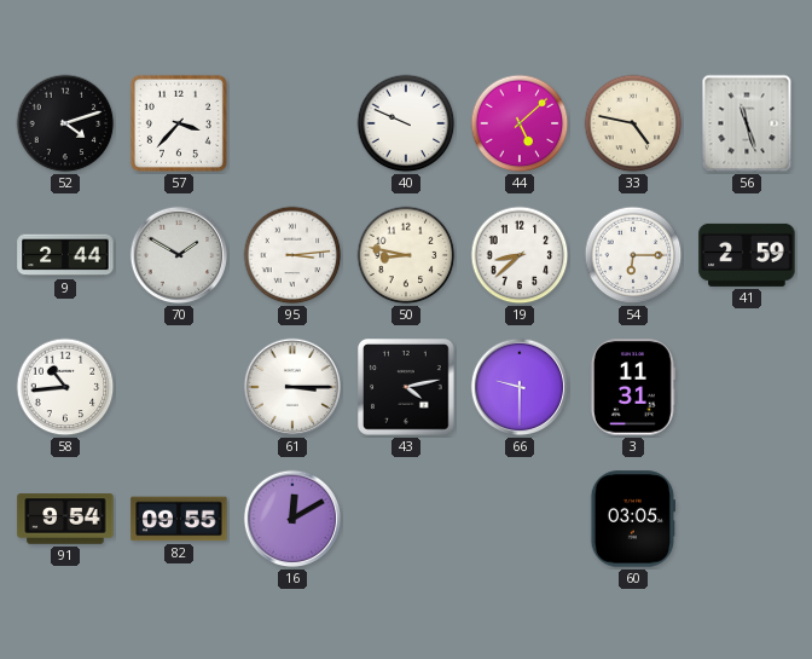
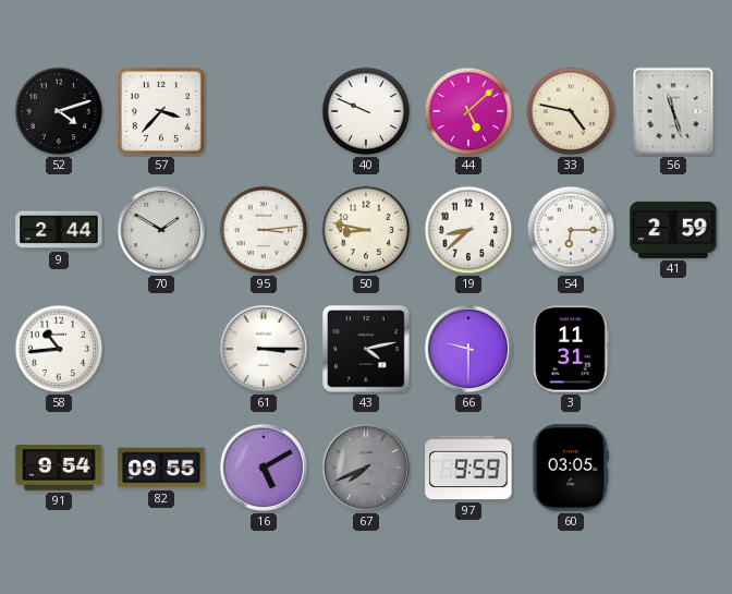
16: 12:10 -> 5:10 (264, 468)
67: none -> 7:41 (366, 468)
97: none -> 9:59 (468, 468)
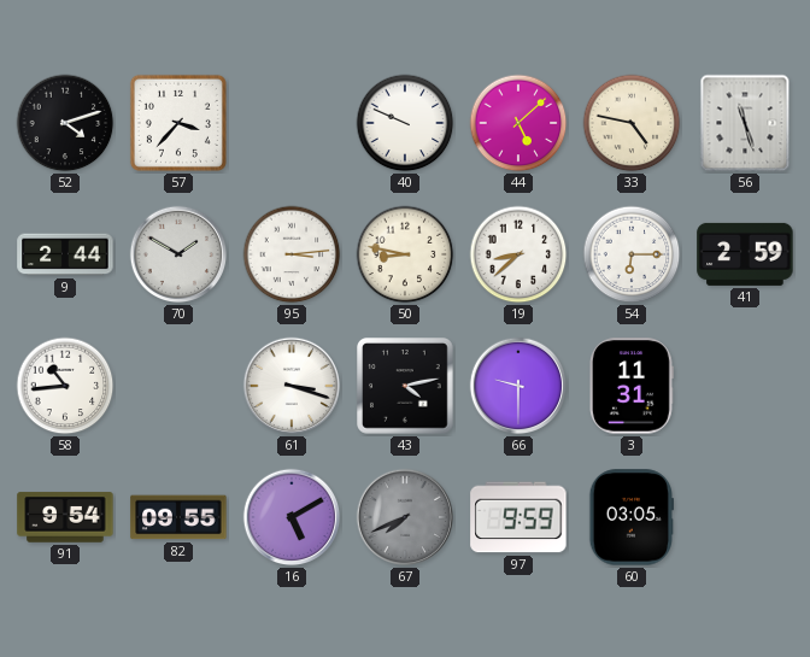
61: 3:15 -> 3:18 (292, 386)
